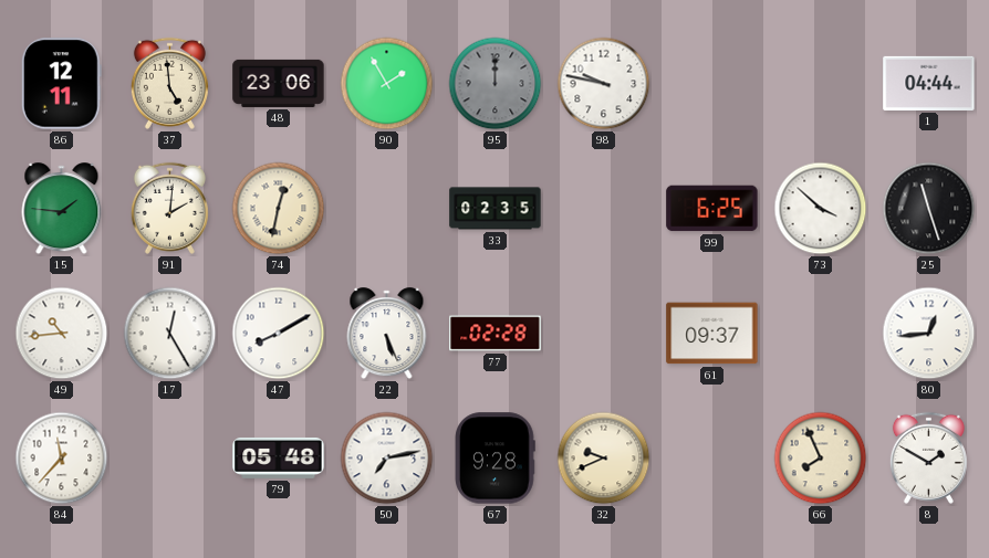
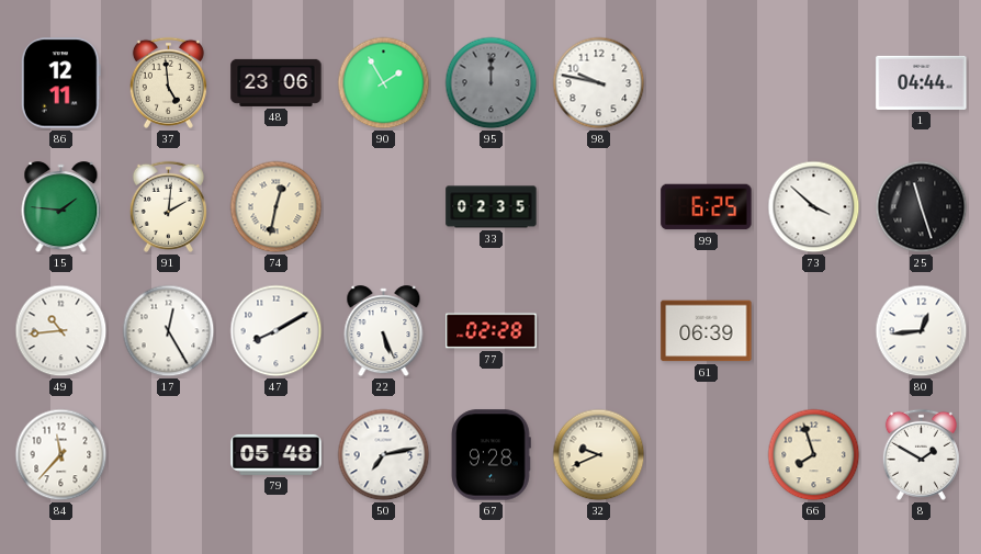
61: 09:37 -> 06:39 (707, 331)
66: 7:56 -> 7:57 (814, 455)
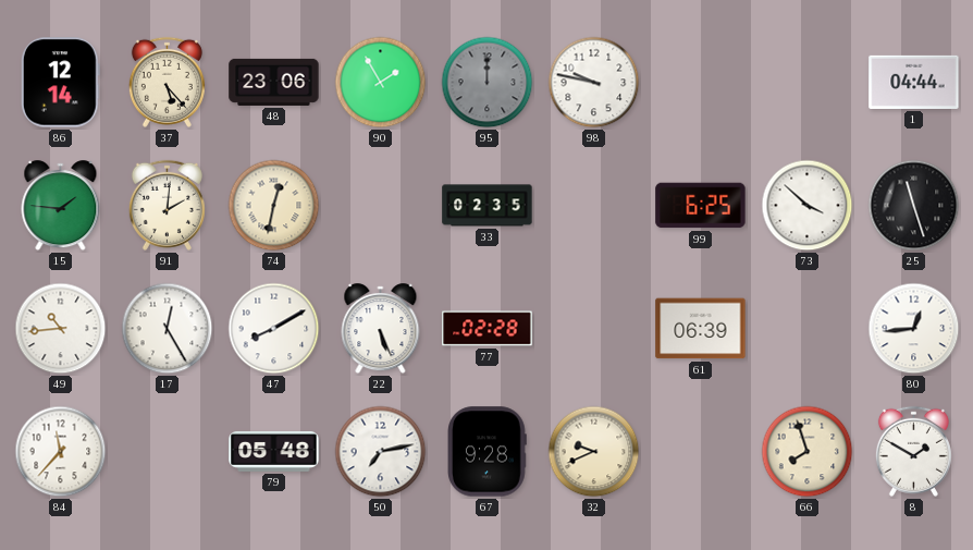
86: 12:11 -> 12:14 (60, 83)
37: 4:59 -> 5:23 (167, 82)
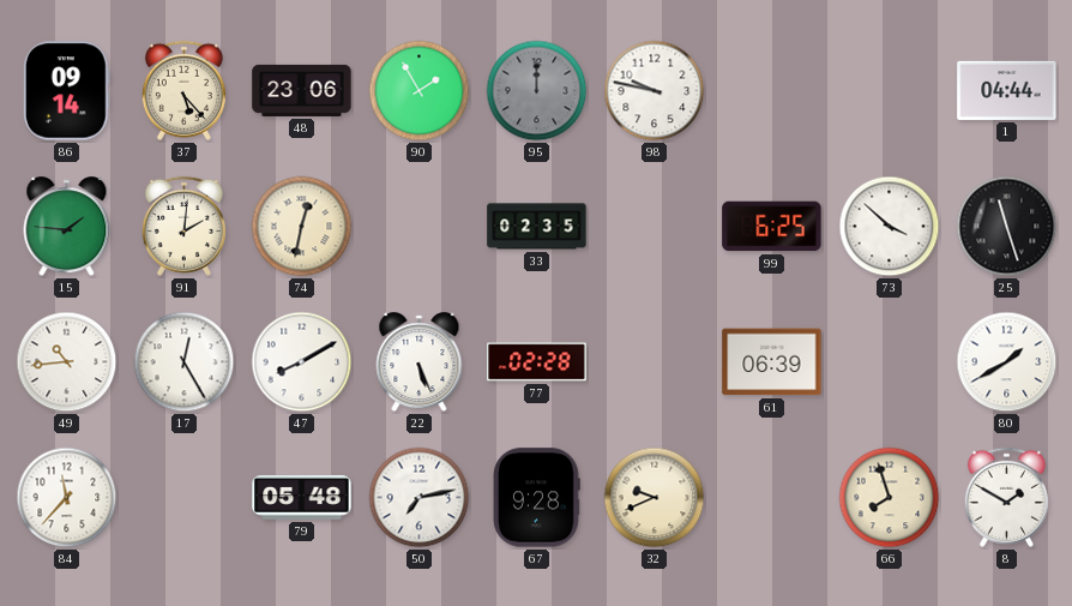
86: 12:14 -> 09:14 (66, 91)
80: 12:44 -> 1:40 (1007, 362)
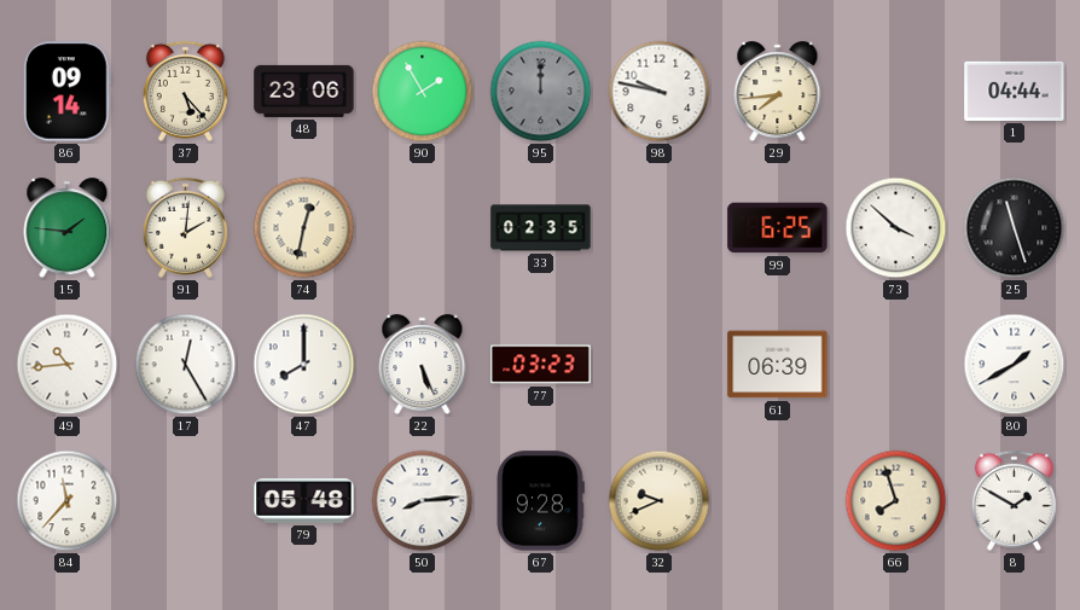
29: none -> 7:44 (778, 92)
47: 8:10 -> 8:00 (304, 365)
77: 02:28 -> 03:23 (541, 365)
50: 7:13 -> 8:14 (423, 501)
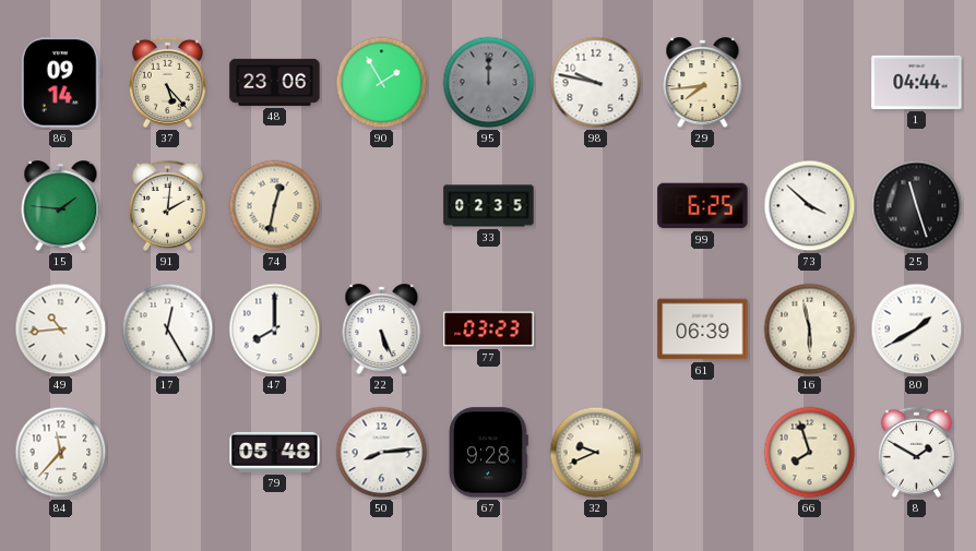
16: none -> 5:58 (810, 330)
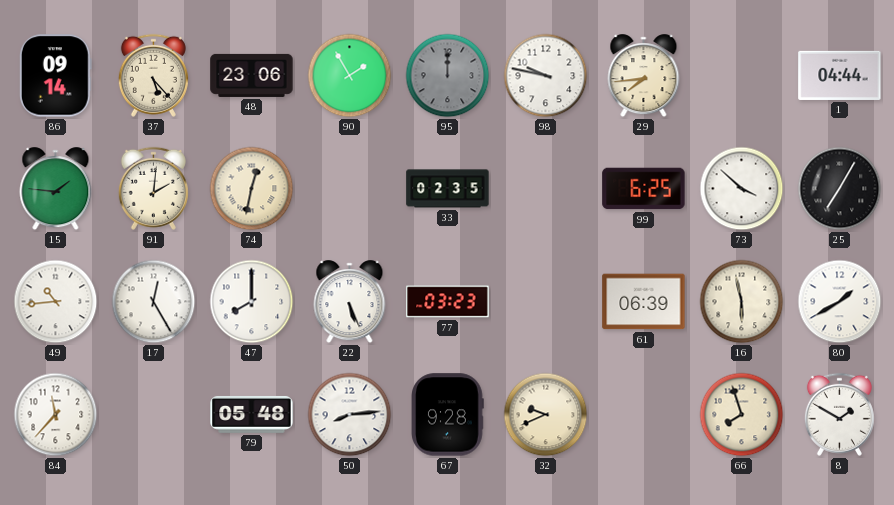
25: 11:27 -> 7:05 (840, 189)
